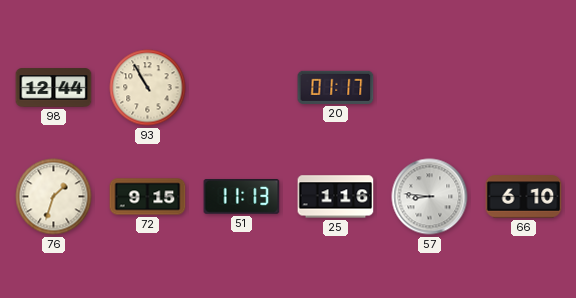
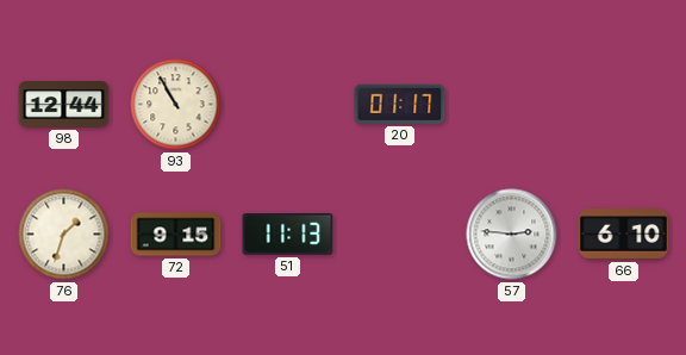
25: 1:16 -> none (336, 197)
57: 8:46 -> 2:46 (512, 235)
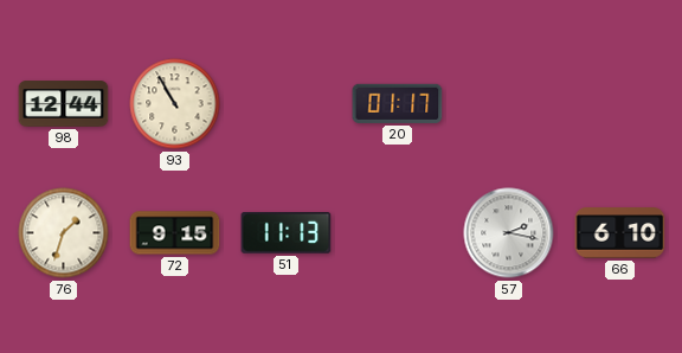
57: 2:46 -> 2:17 (509, 233)
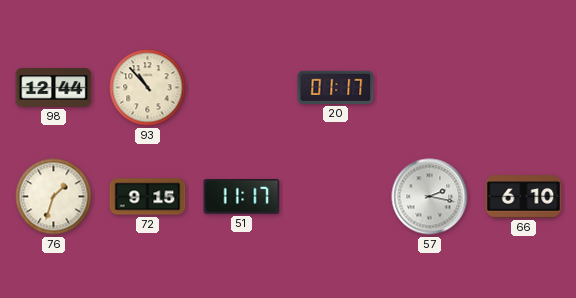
93: 10:55 -> 10:53 (148, 88)
51: 11:13 -> 11:17 (242, 197)
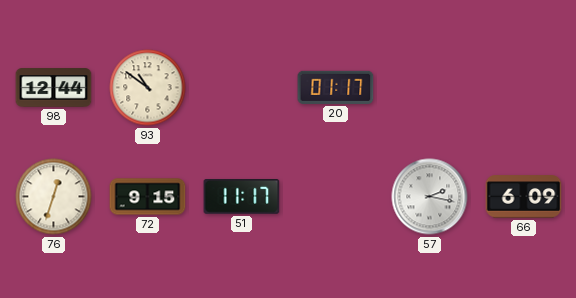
93: 10:53 -> 10:51 (148, 88)
76: 1:33 -> 12:33 (54, 197)
66: 6:10 -> 6:09 (524, 197)
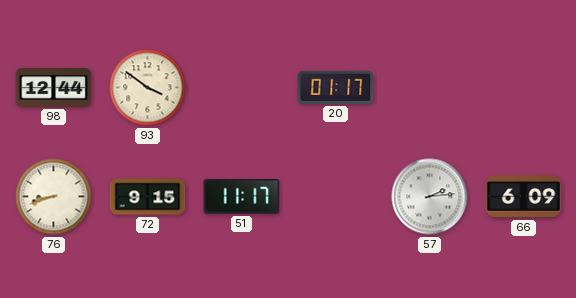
93: 10:51 -> 3:51 (148, 88)
76: 12:33 -> 8:42 (54, 197)
57: 2:17 -> 2:14 (430, 197)
